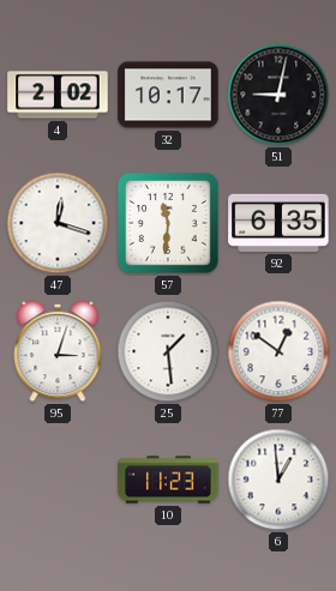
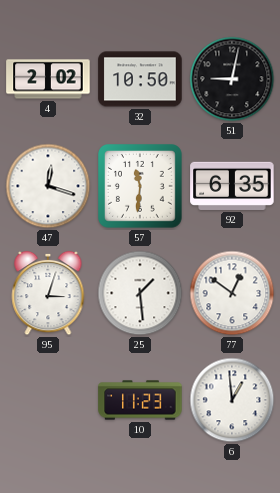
32: 10:17 -> 10:50 (140, 79)
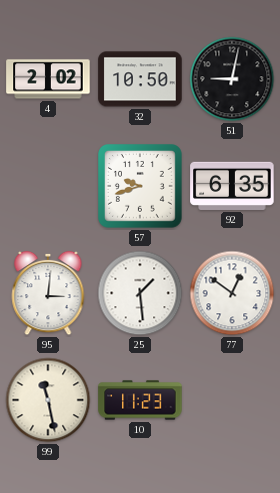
47: 12:18 -> none (48, 186)
57: 11:31 -> 9:42 (141, 187)
95: 3:03 -> 3:01 (48, 293)
99: none -> 11:28 (48, 400)
6: 12:59 -> none (232, 400)
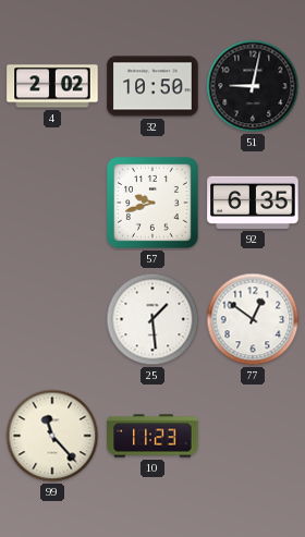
95: 3:01 -> none (48, 293)
99: 11:28 -> 11:23 (52, 436)
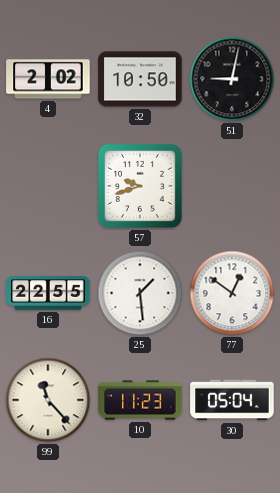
92: 6:35 -> none (253, 203)
16: none -> 22:55 (48, 293)
30: none -> 05:04 (232, 400)
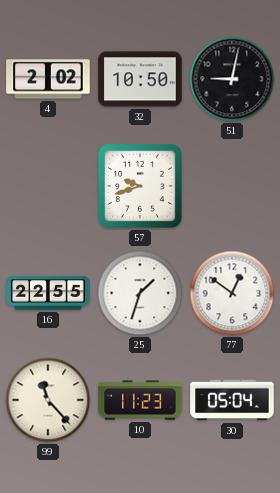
25: 1:29 -> 1:33 (140, 293)
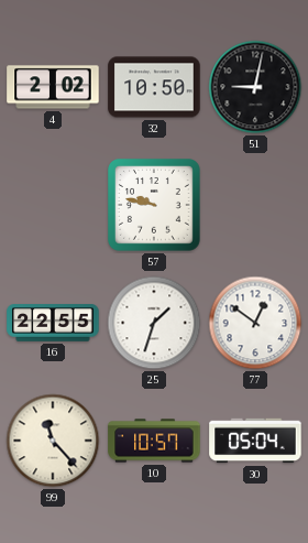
57: 9:42 -> 9:47 (155, 206)
10: 11:23 -> 10:57 (154, 441)
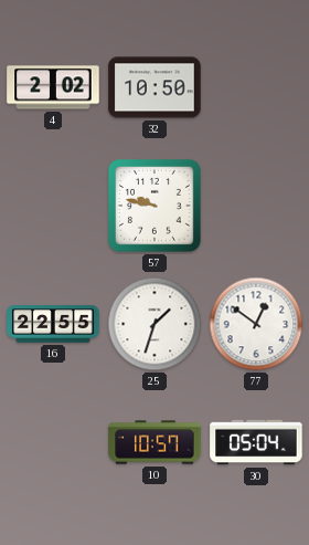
51: 9:02 -> none (255, 87)
99: 11:23 -> none (53, 441)
